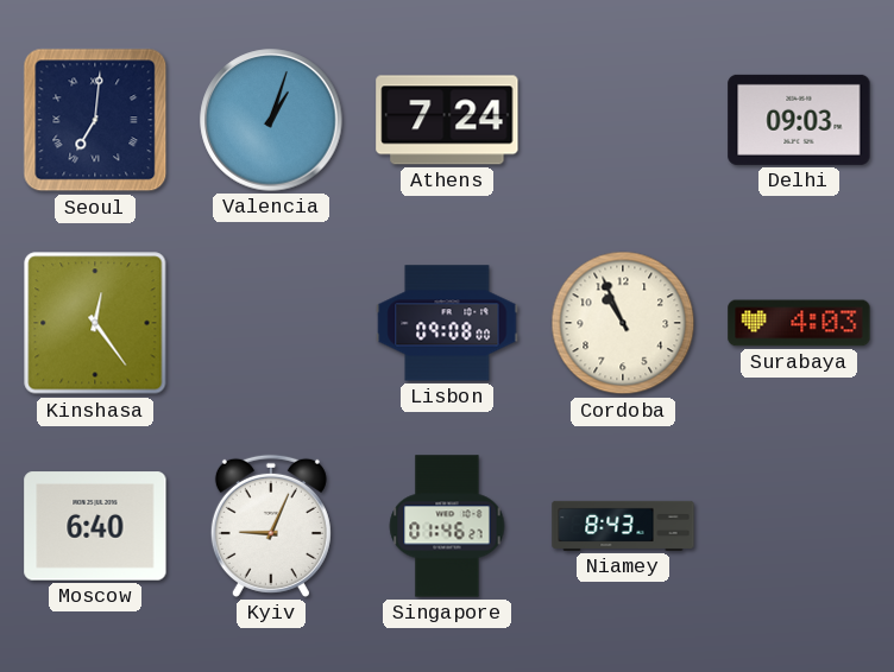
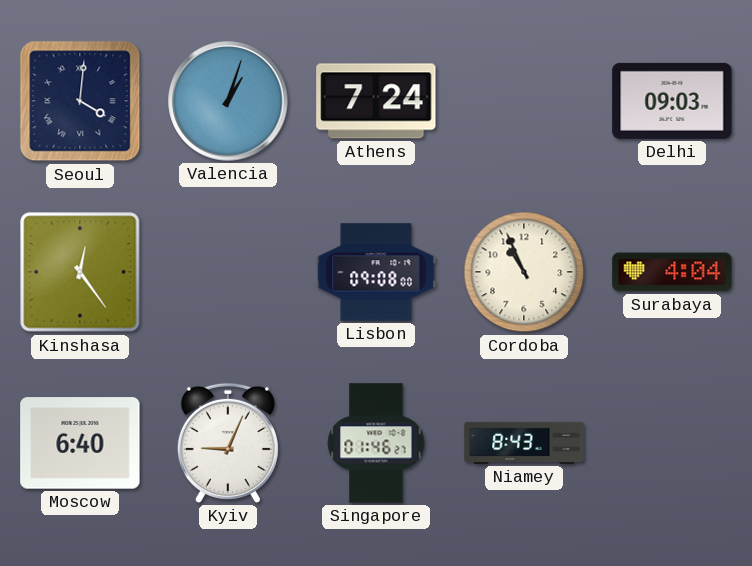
Seoul: 7:01 -> 4:01 (80, 101)
Surabaya: 4:03 -> 4:04 (672, 272)
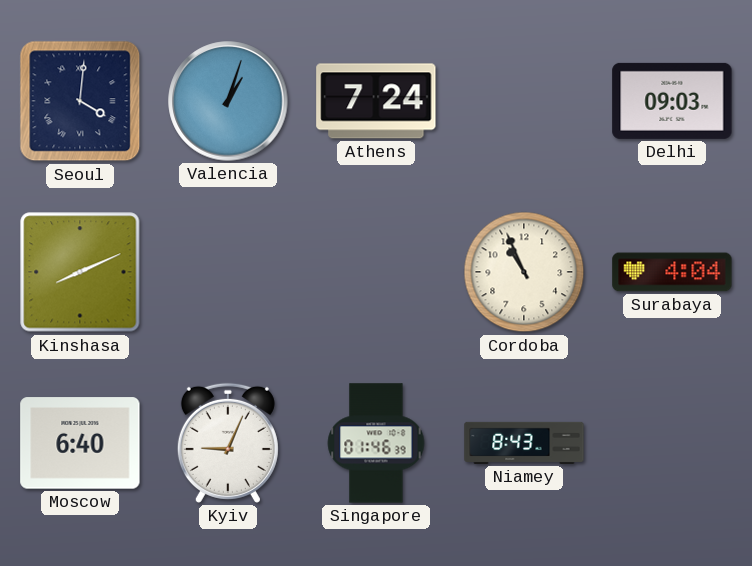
Kinshasa: 12:24 -> 8:11 (80, 272)
Lisbon: 09:08 -> none (376, 272)
Singapore: 01:46:27 -> 01:46:39 (376, 443)
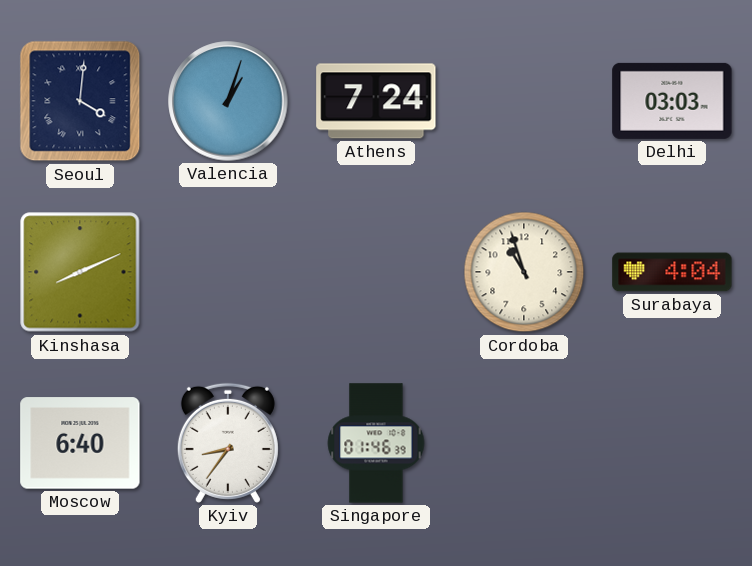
Delhi: 09:03 -> 03:03 (672, 101)
Cordoba: 10:56 -> 10:57 (524, 272)
Kyiv: 9:04 -> 8:36 (228, 443)
Niamey: 8:43 -> none (524, 443)
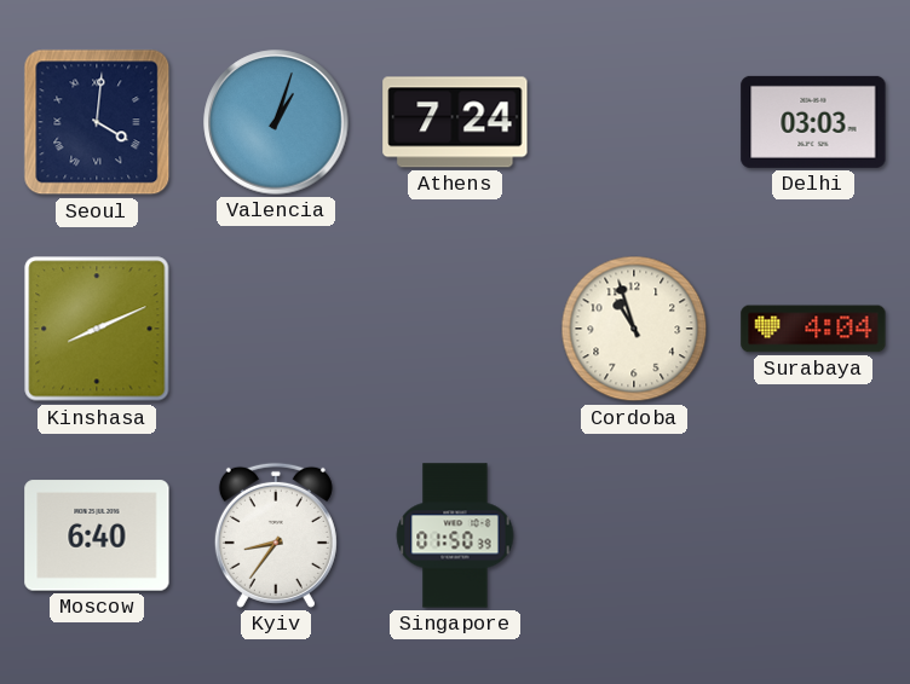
Singapore: 01:46 -> 01:50 (455, 535)
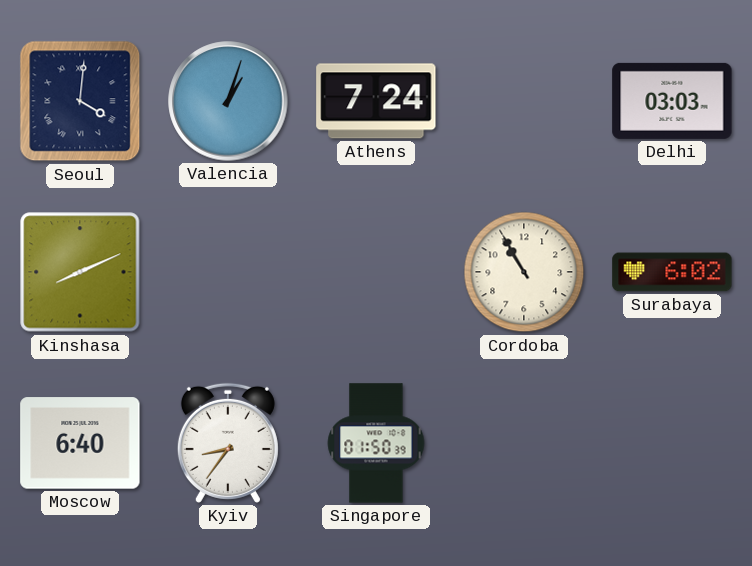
Cordoba: 10:57 -> 10:55 (524, 272)
Surabaya: 4:04 -> 6:02 (672, 272)
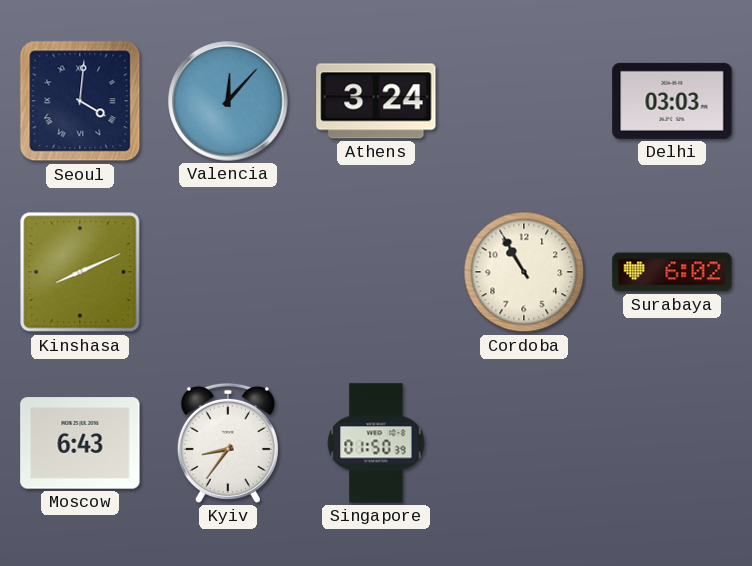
Valencia: 1:03 -> 12:07 (228, 101)
Athens: 7:24 -> 3:24 (376, 101)
Moscow: 6:40 -> 6:43 (80, 443)
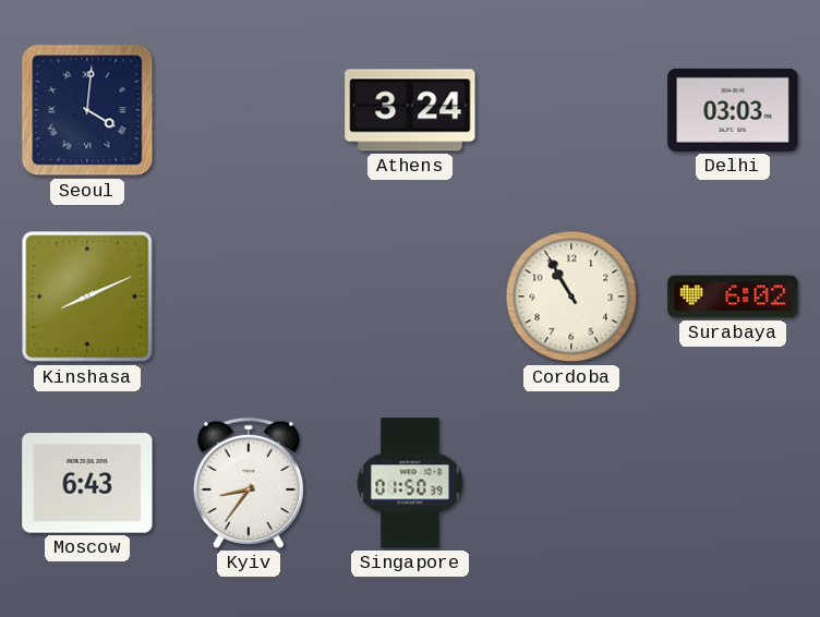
Valencia: 12:07 -> none (228, 101)
